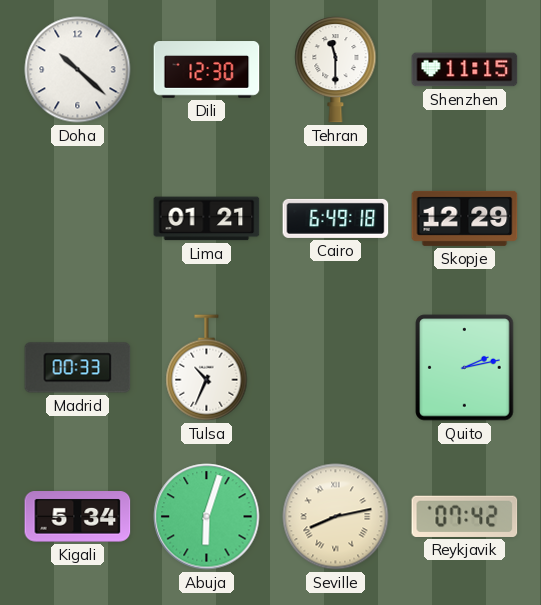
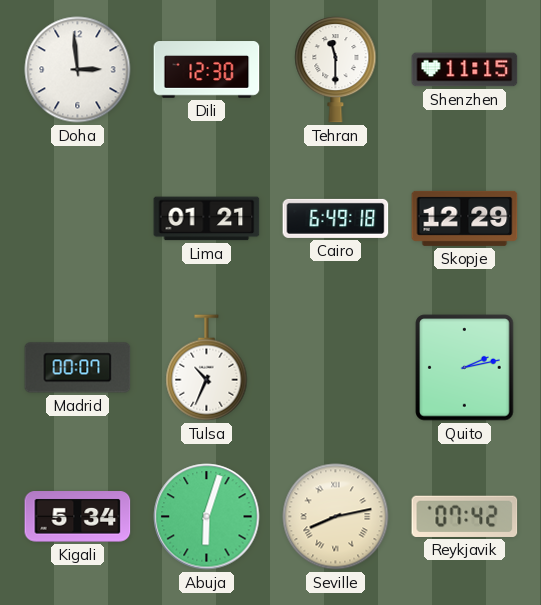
Doha: 10:22 -> 2:59 (78, 70)
Madrid: 00:33 -> 00:07 (78, 368)
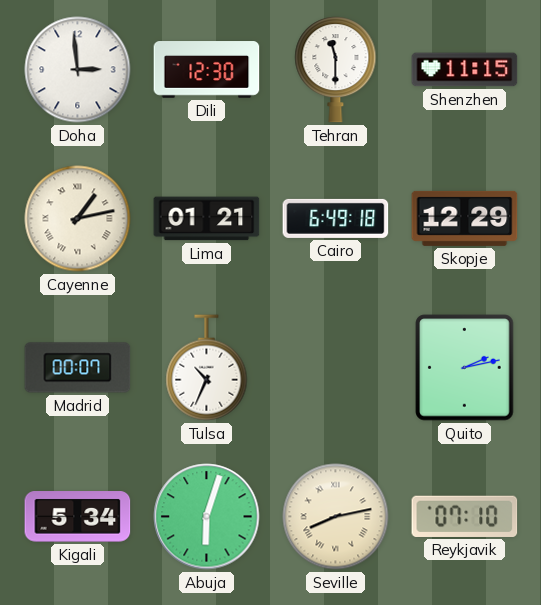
Cayenne: none -> 1:13 (78, 219)
Reykjavik: 07:42 -> 07:10 (465, 516)
